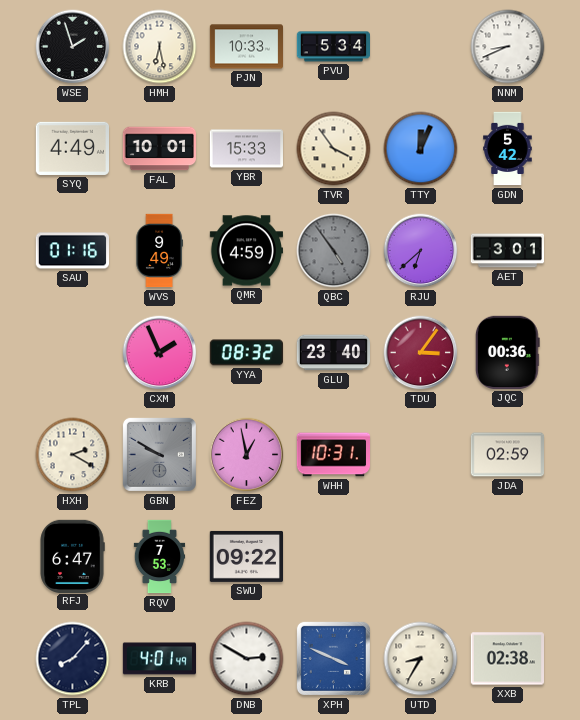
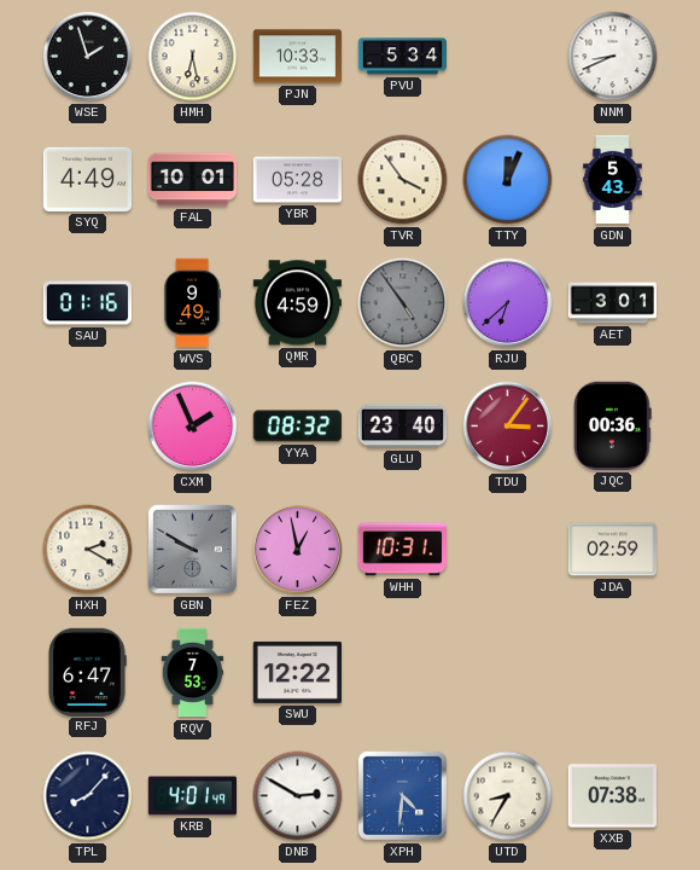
YBR: 15:33 -> 05:28 (297, 180)
GDN: 5:42 -> 5:43 (613, 180)
SWU: 09:22 -> 12:22 (297, 672)
XPH: 3:49 -> 4:31 (402, 795)
XXB: 02:38 -> 07:38 (612, 796)
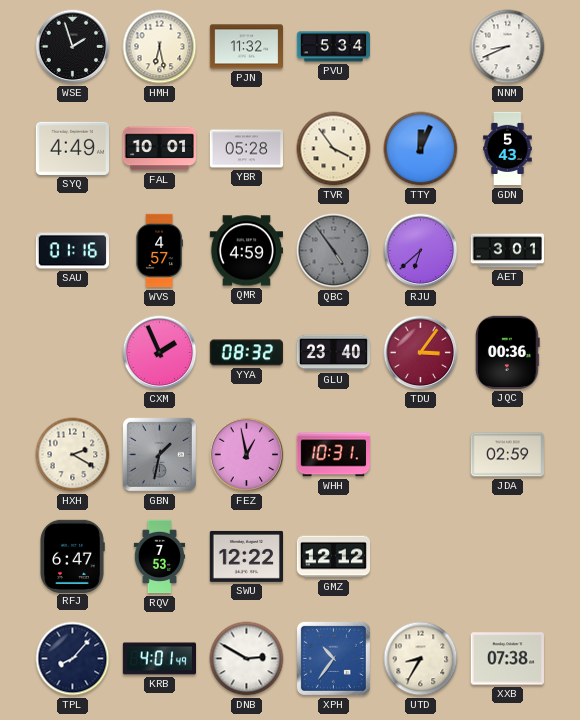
PJN: 10:33 -> 11:32 (247, 47)
WVS: 9:49 -> 4:57 (159, 251)
GBN: 9:50 -> 1:32 (159, 454)
GMZ: none -> 12:12 (333, 557)
XPH: 4:31 -> 10:36 (333, 658)
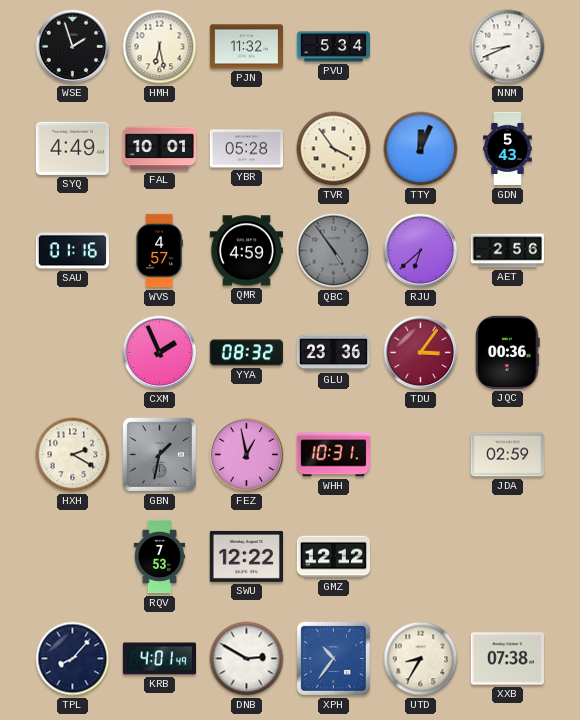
AET: 3:01 -> 2:56 (507, 251)
GLU: 23:40 -> 23:36 (333, 353)
RFJ: 6:47 -> none (72, 556)
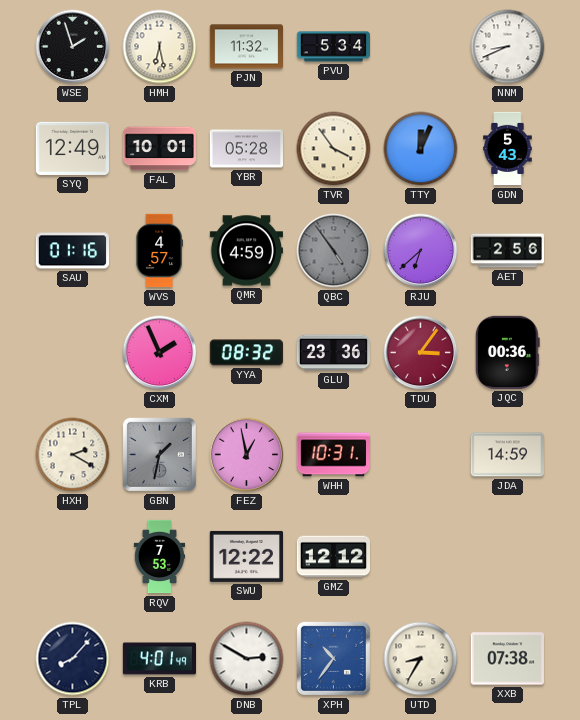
SYQ: 4:49 -> 12:49 (72, 148)
JDA: 02:59 -> 14:59 (507, 455)
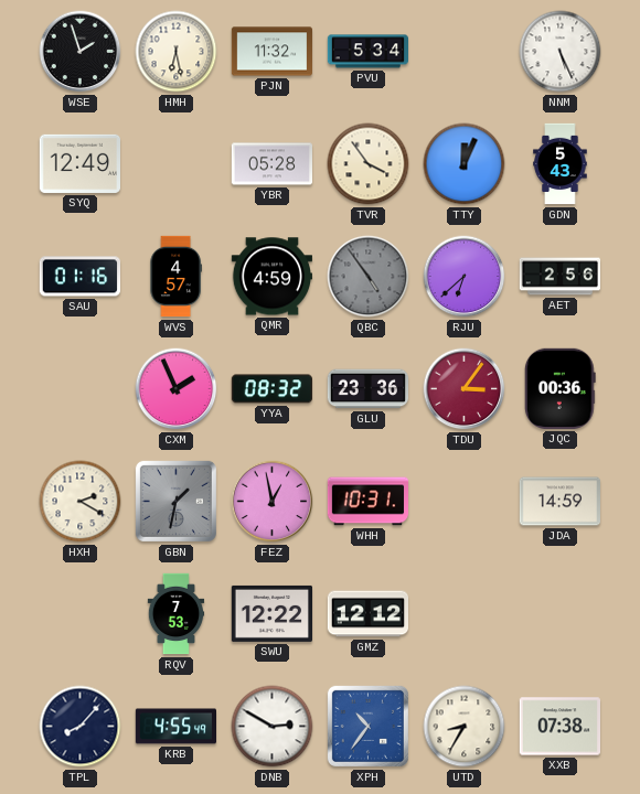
NNM: 8:41 -> 5:26 (561, 52)
FAL: 10:01 -> none (159, 149)
KRB: 4:01 -> 4:55 (175, 727)
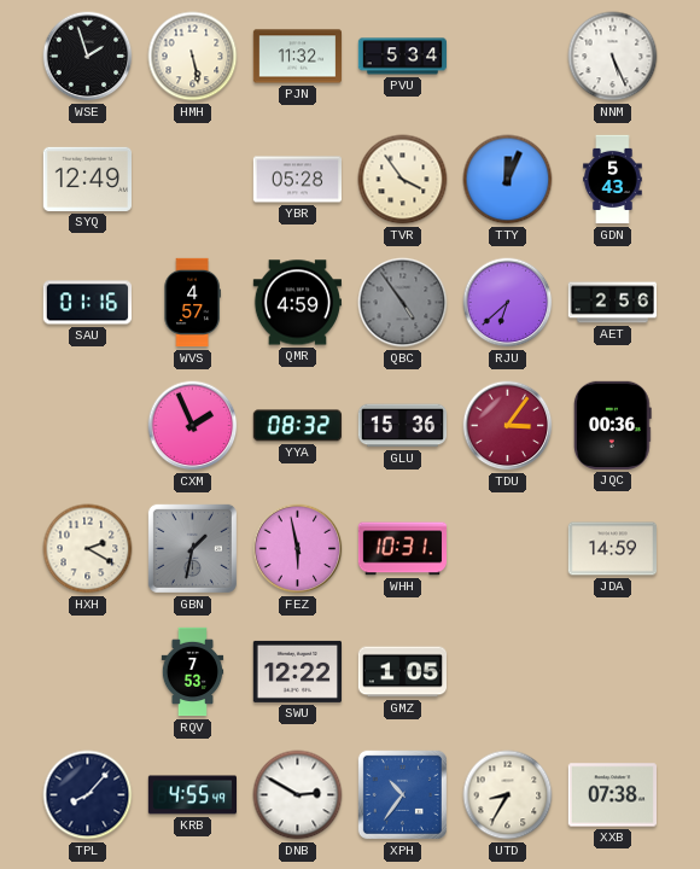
HMH: 6:28 -> 5:28 (193, 57)
GLU: 23:36 -> 15:36 (402, 426)
FEZ: 12:58 -> 5:58 (298, 549)
GMZ: 12:12 -> 1:05 (402, 672)
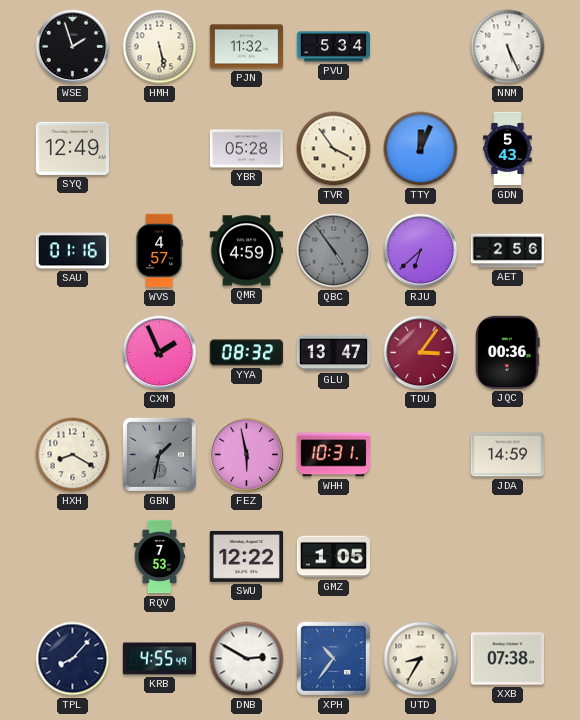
GLU: 15:36 -> 13:47 (333, 353)
HXH: 2:20 -> 8:20 (73, 455)
